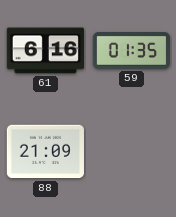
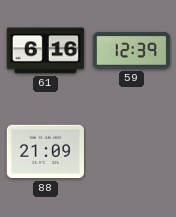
59: 01:35 -> 12:39 (131, 51)
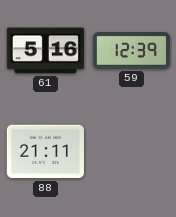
61: 6:16 -> 5:16 (45, 51)
88: 21:09 -> 21:11 (45, 152)
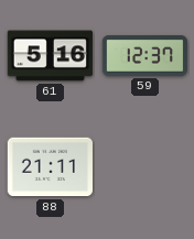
59: 12:39 -> 12:37 (144, 56)
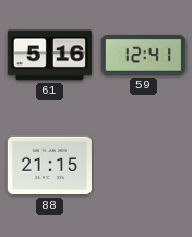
59: 12:37 -> 12:41 (143, 56)
88: 21:11 -> 21:15 (49, 166)
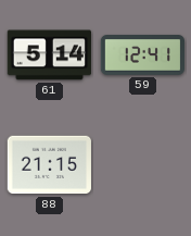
61: 5:16 -> 5:14 (49, 55)
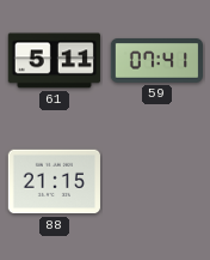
61: 5:14 -> 5:11 (54, 61)
59: 12:41 -> 07:41 (156, 61)
